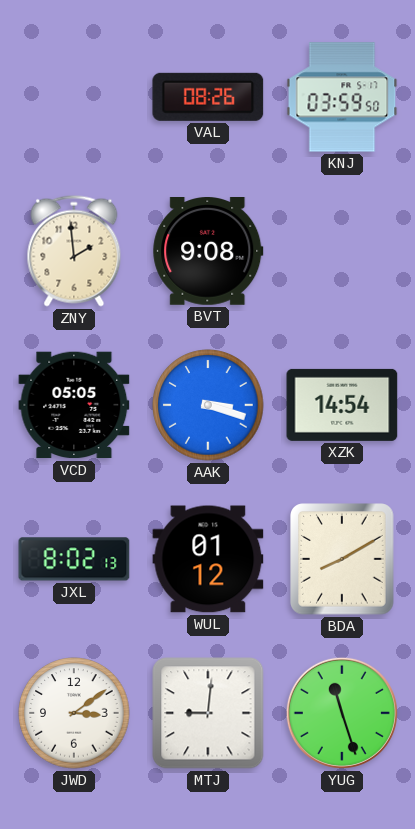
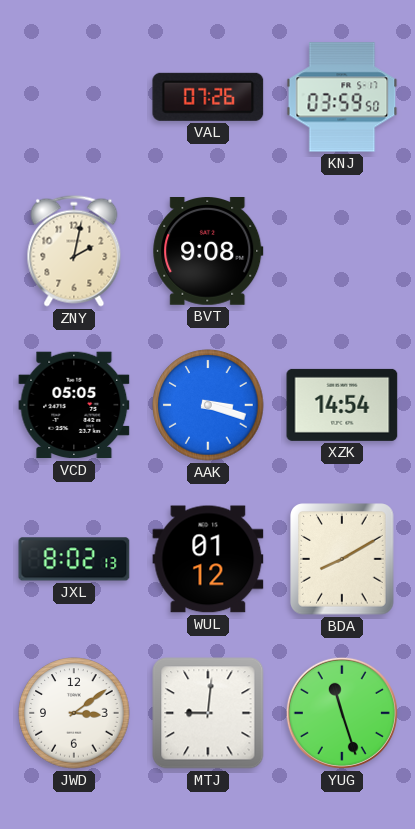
VAL: 08:26 -> 07:26 (208, 97)
ZNY: 1:59 -> 2:02 (74, 251)
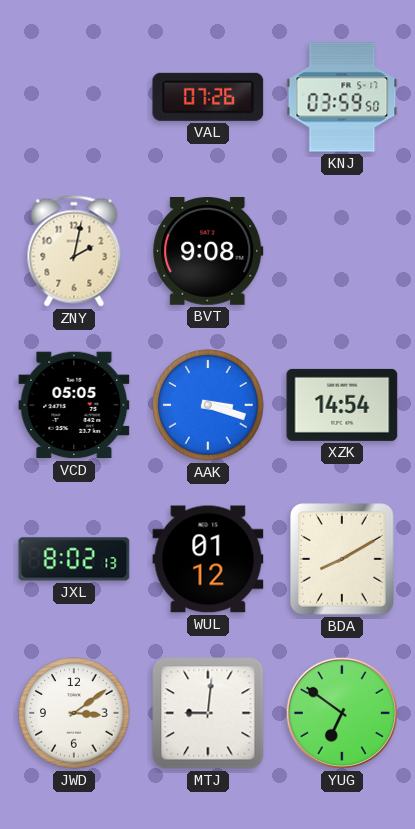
YUG: 11:27 -> 6:51 (342, 713)
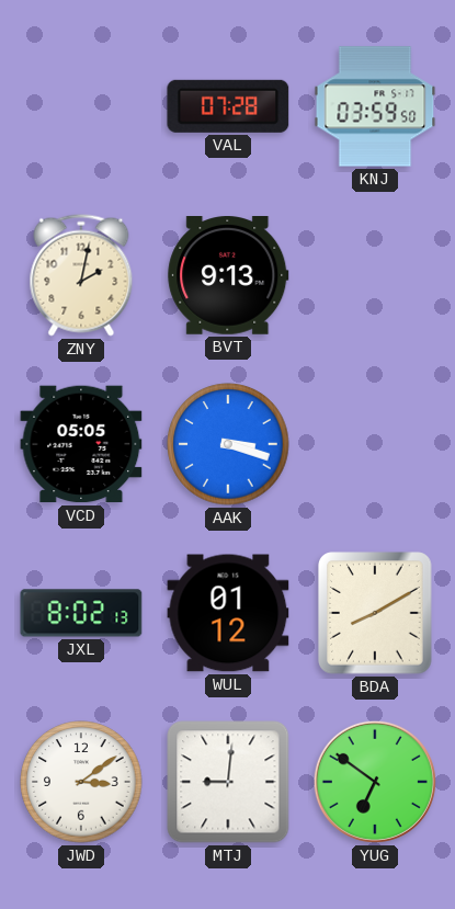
VAL: 07:26 -> 07:28 (228, 106)
BVT: 9:08 -> 9:13 (228, 276)
XZK: 14:54 -> none (342, 405)
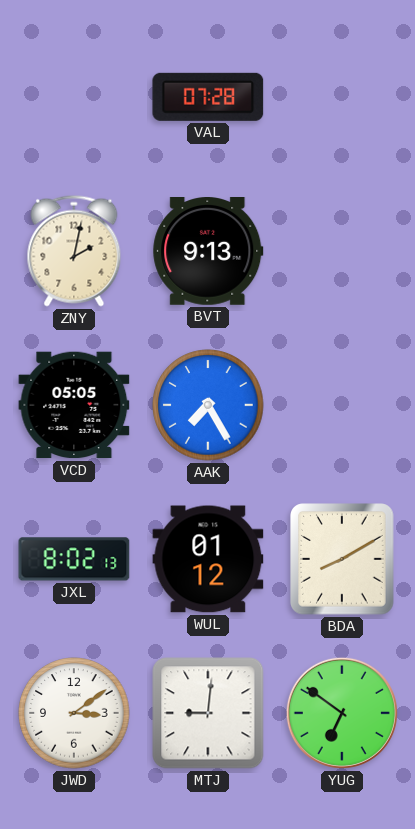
KNJ: 03:59 -> none (375, 106)
AAK: 3:18 -> 7:25 (208, 405)
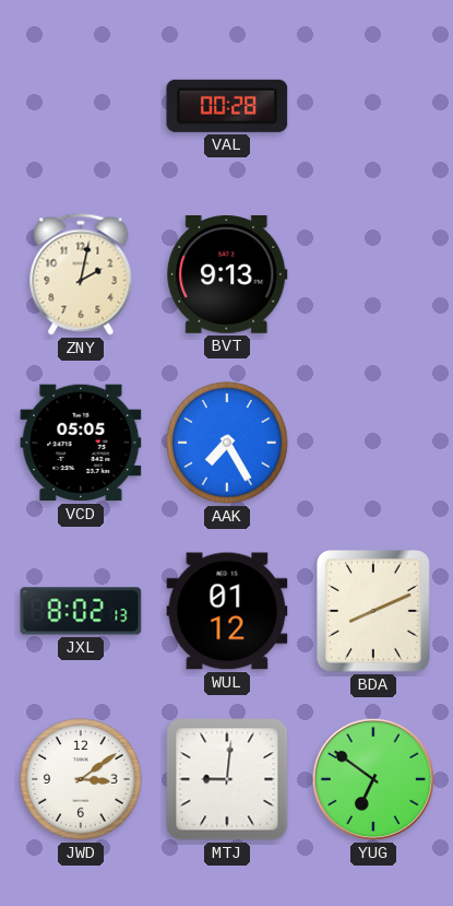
VAL: 07:28 -> 00:28 (227, 106)
BDA: 8:10 -> 8:11 (373, 611)
